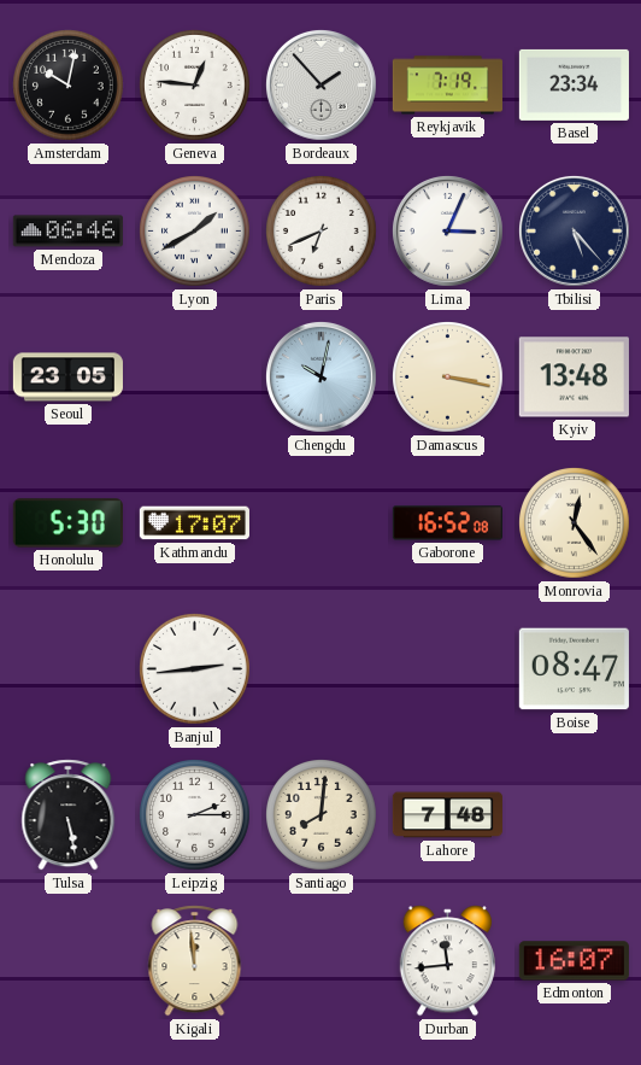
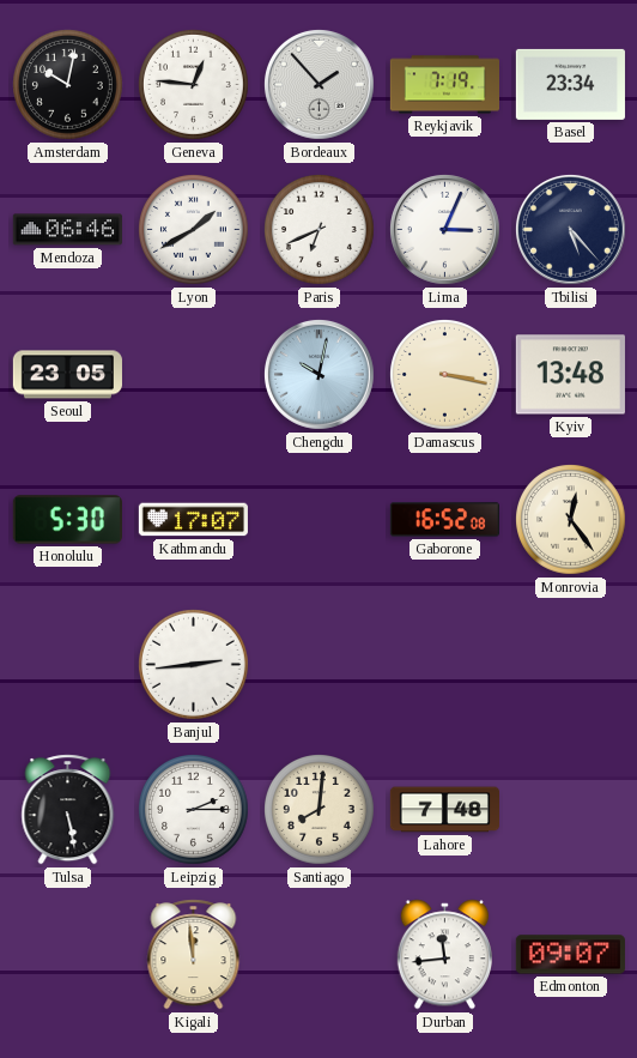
Boise: 08:47 -> none (574, 669)
Edmonton: 16:07 -> 09:07 (570, 955)
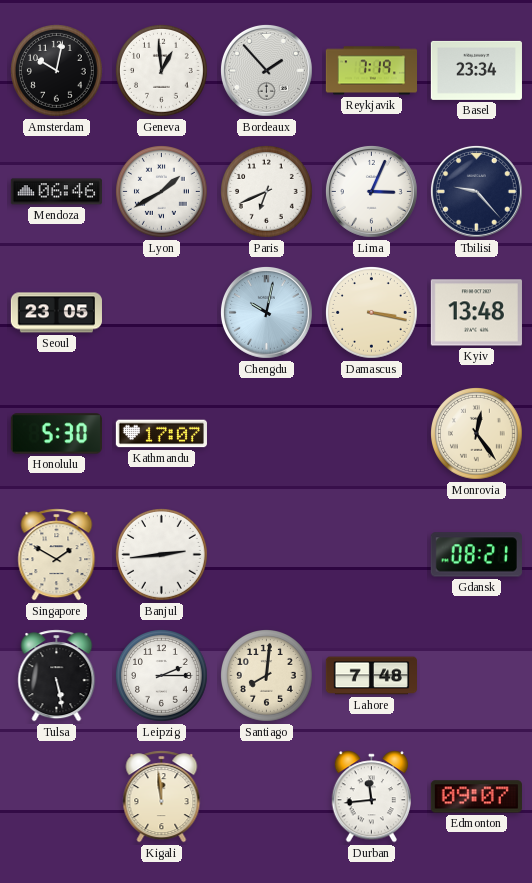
Geneva: 12:46 -> 12:59 (162, 71)
Tbilisi: 5:23 -> 9:23 (476, 191)
Gaborone: 16:52 -> none (444, 520)
Singapore: none -> 1:50 (57, 555)
Gdansk: none -> 08:21 (476, 555)
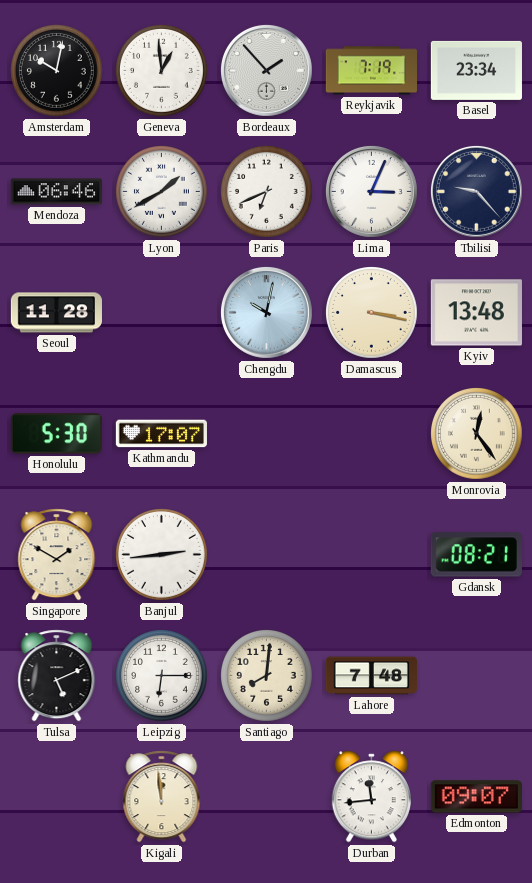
Seoul: 23:05 -> 11:28 (56, 313)
Tulsa: 5:28 -> 5:11 (57, 676)
Leipzig: 2:15 -> 6:15 (162, 676)
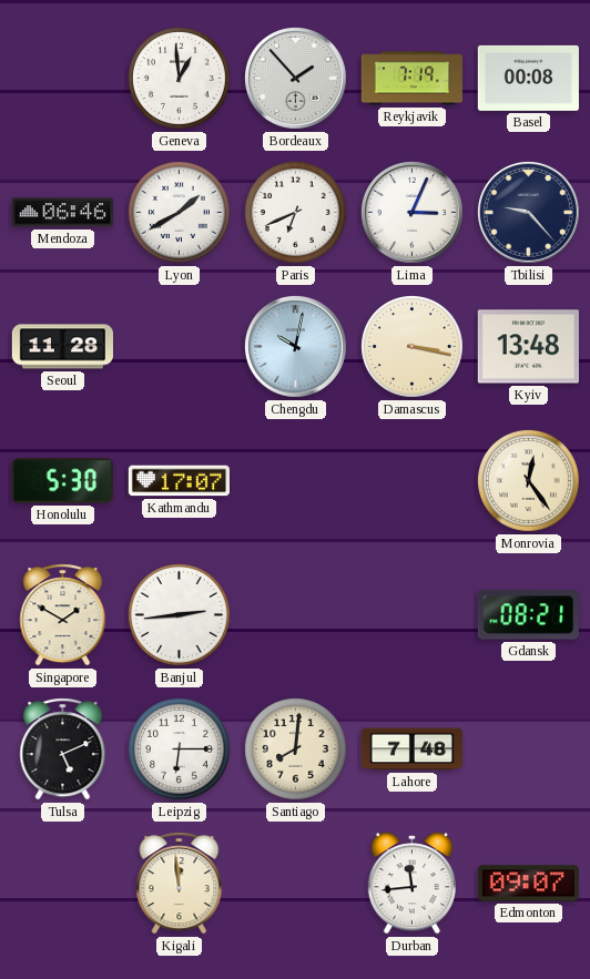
Amsterdam: 10:02 -> none (57, 71)
Basel: 23:34 -> 00:08 (528, 78)
